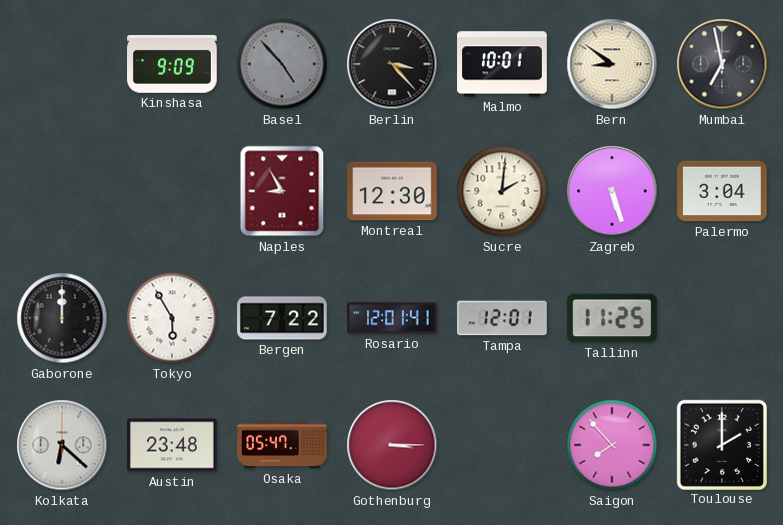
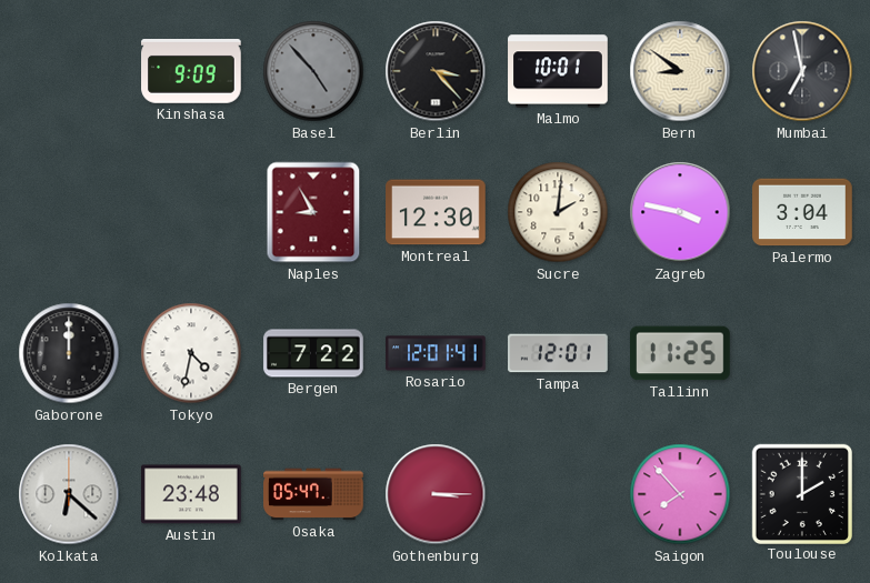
Zagreb: 5:27 -> 3:47 (680, 212)
Tokyo: 5:55 -> 4:32 (191, 353)
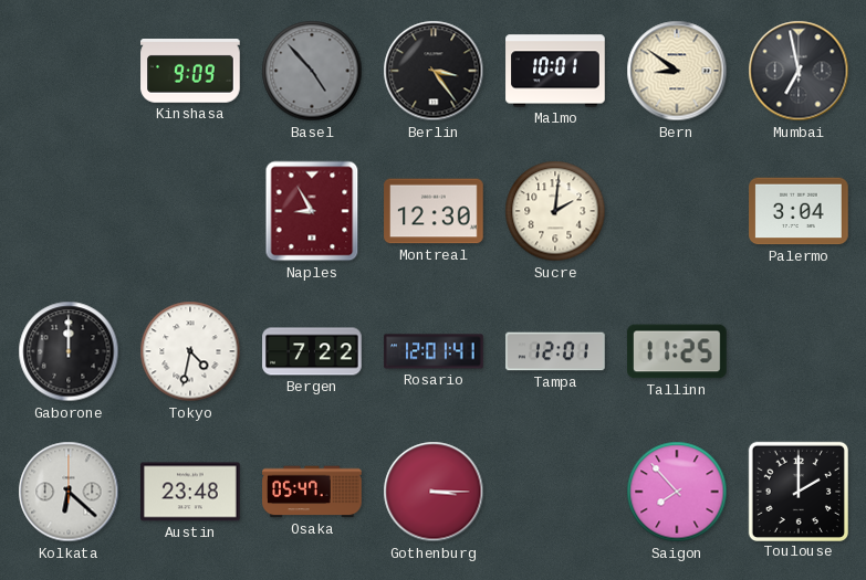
Berlin: 3:23 -> 3:24 (434, 71)
Zagreb: 3:47 -> none (680, 212)
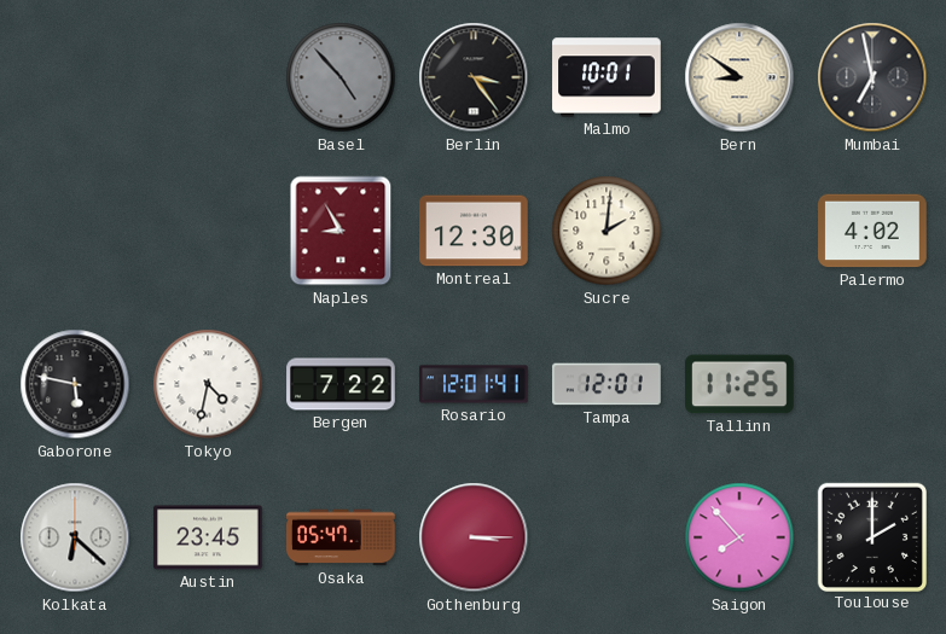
Kinshasa: 9:09 -> none (190, 72)
Palermo: 3:04 -> 4:02 (872, 231)
Gaborone: 12:00 -> 5:47 (75, 384)
Austin: 23:48 -> 23:45 (208, 537)
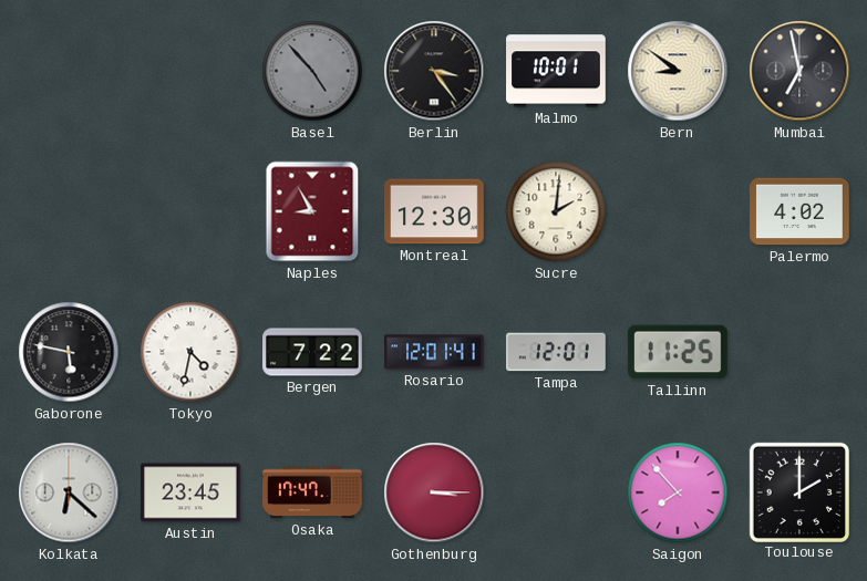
Osaka: 05:47 -> 17:47 (312, 492)
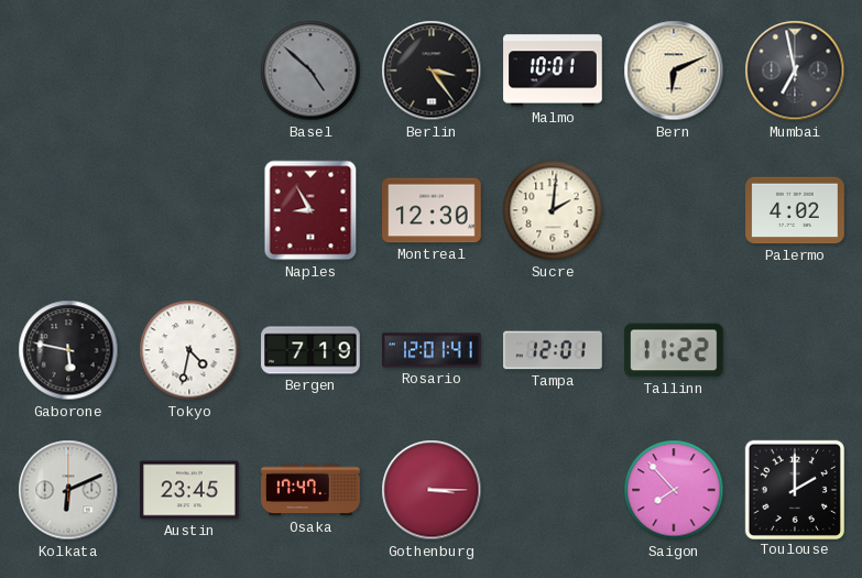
Basel: 4:53 -> 4:52 (310, 70)
Bern: 8:51 -> 6:11 (674, 70)
Bergen: 7:22 -> 7:19 (310, 350)
Tallinn: 11:25 -> 11:22 (675, 350)
Kolkata: 6:22 -> 6:11 (68, 490)
